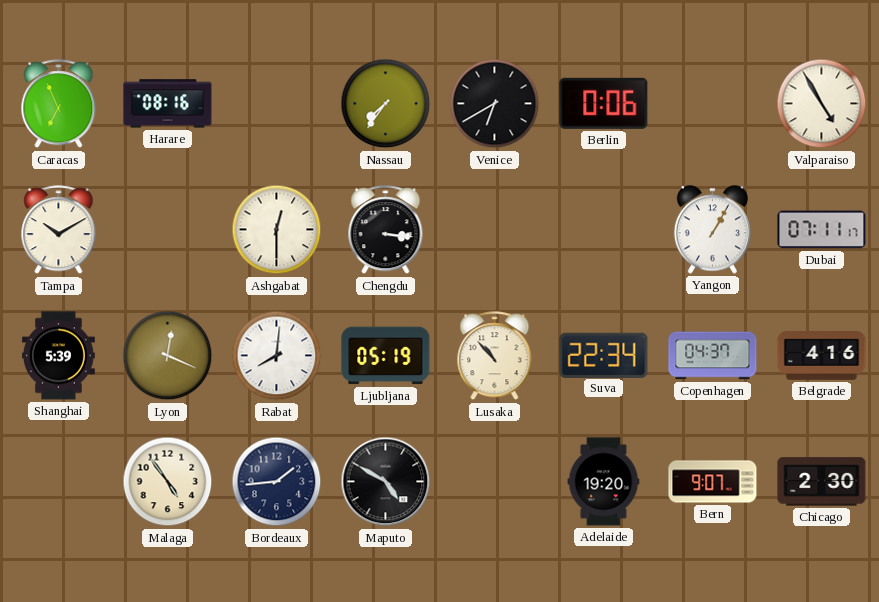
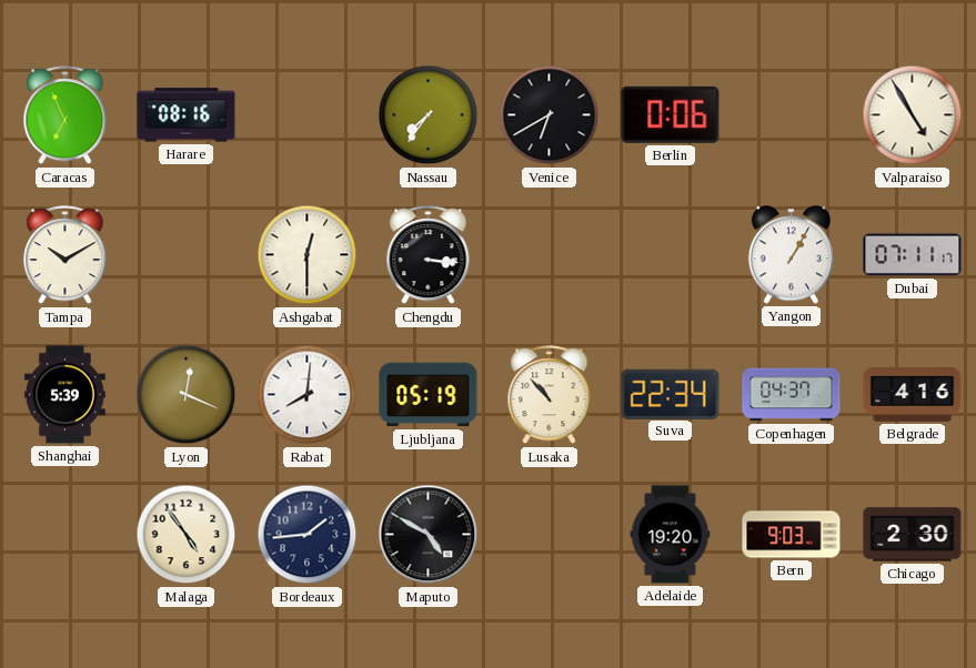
Bern: 9:07 -> 9:03 (792, 535)
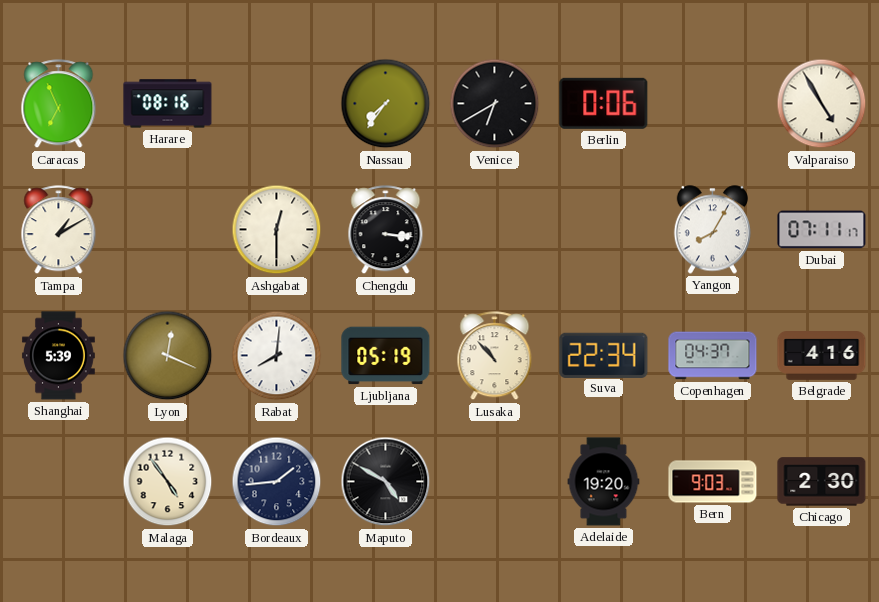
Tampa: 10:10 -> 1:10 (59, 230)
Yangon: 1:05 -> 8:05 (712, 230)
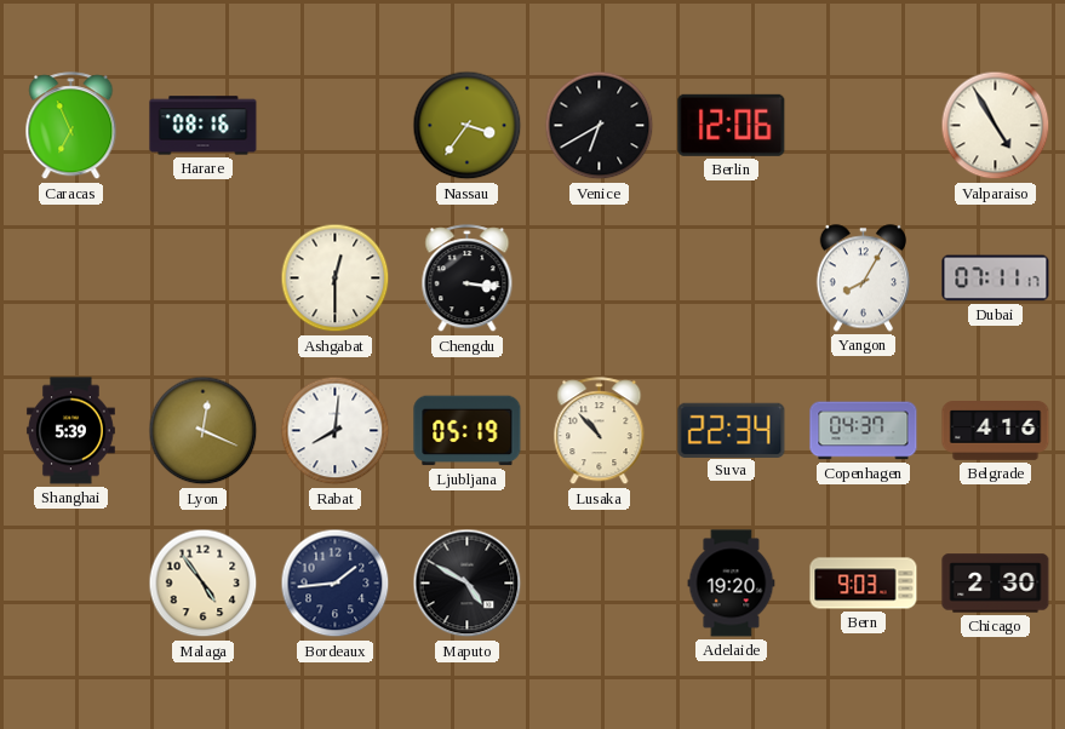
Nassau: 7:36 -> 3:36 (468, 126)
Berlin: 0:06 -> 12:06 (732, 125)
Tampa: 1:10 -> none (59, 230)
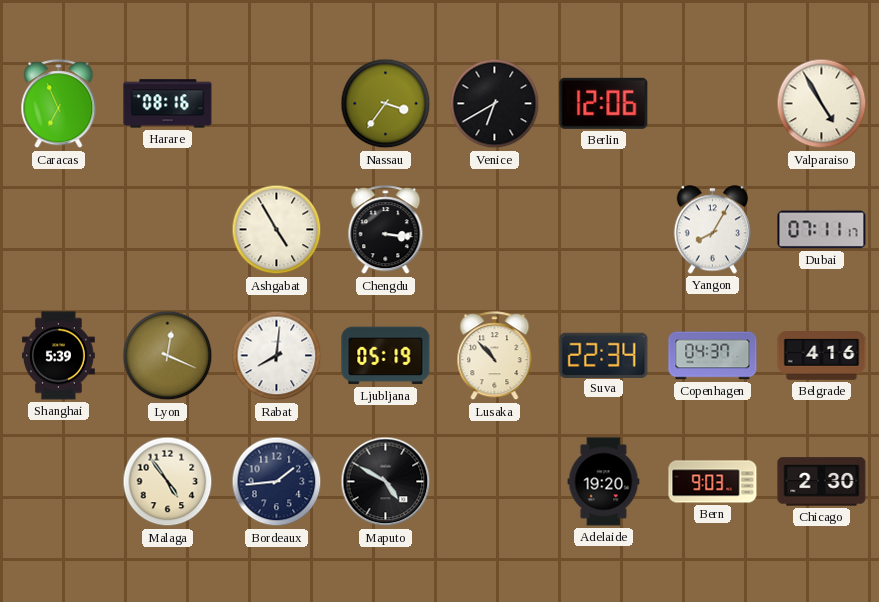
Ashgabat: 12:30 -> 4:55 (277, 230)
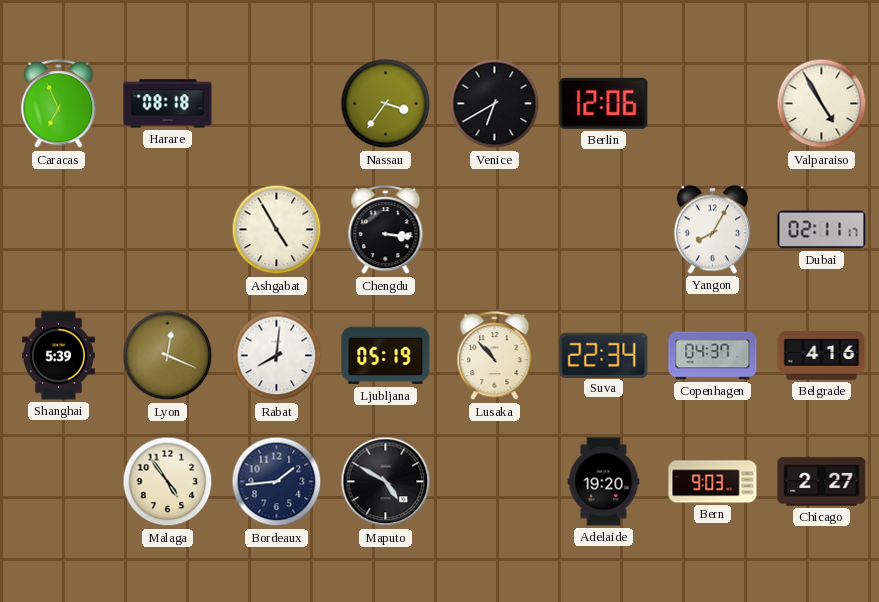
Harare: 08:16 -> 08:18 (168, 104)
Dubai: 07:11 -> 02:11 (822, 230)
Chicago: 2:30 -> 2:27 (822, 482)
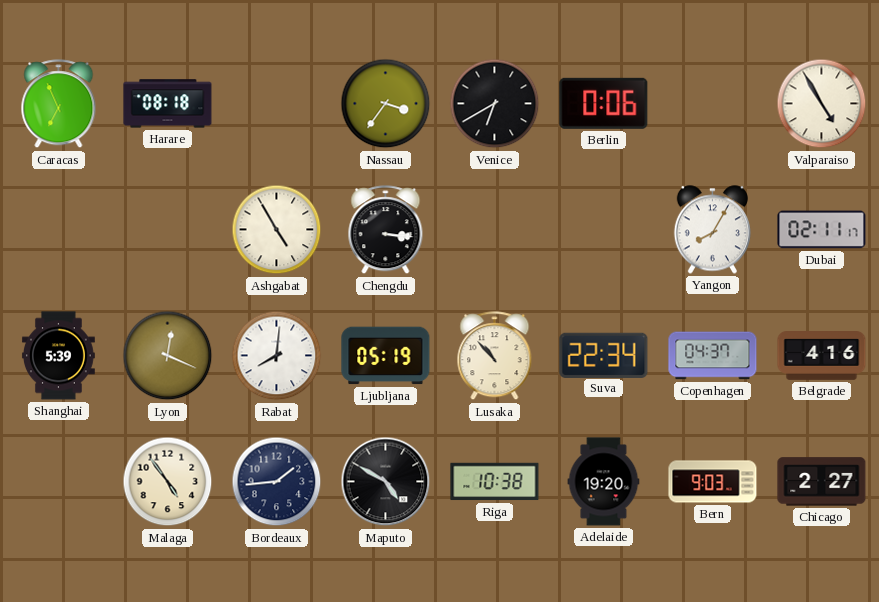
Berlin: 12:06 -> 0:06 (604, 103)
Riga: none -> 10:38 (495, 482)
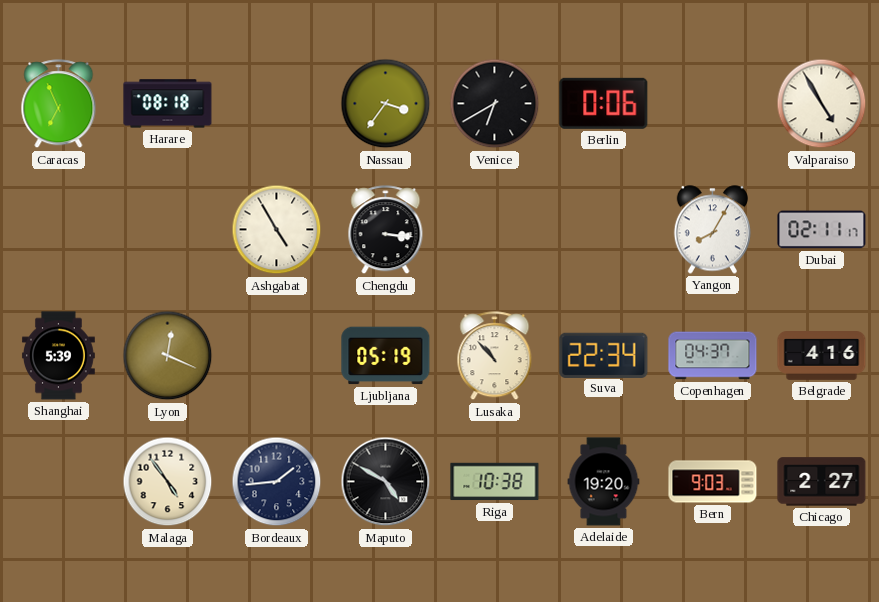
Rabat: 8:01 -> none (277, 356)
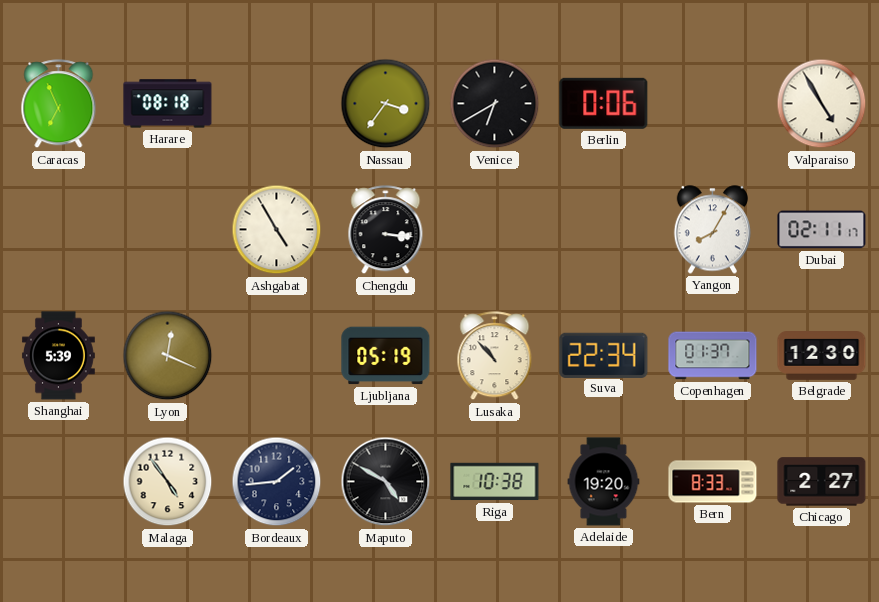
Copenhagen: 04:37 -> 01:37 (713, 356)
Belgrade: 4:16 -> 12:30 (822, 356)
Bern: 9:03 -> 8:33 (713, 482)
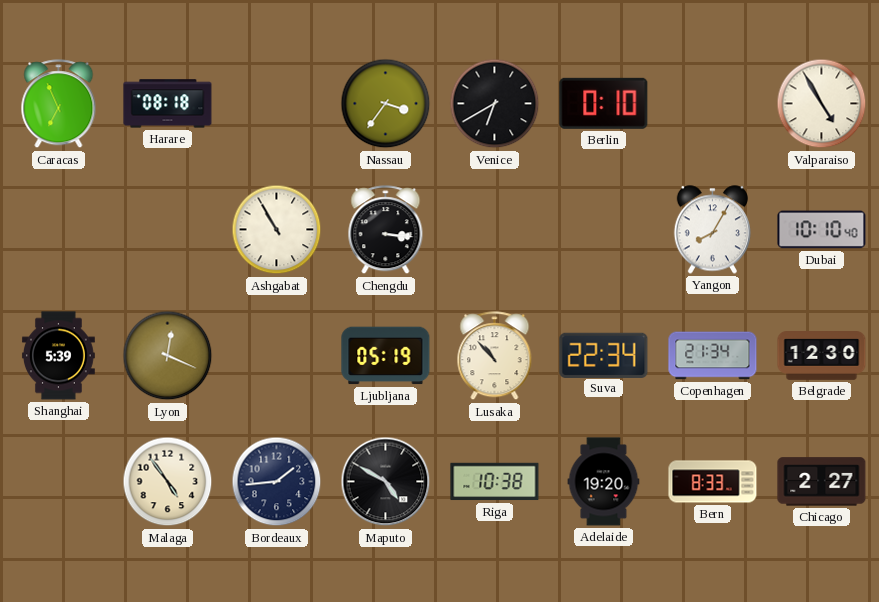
Berlin: 0:06 -> 0:10 (604, 103)
Ashgabat: 4:55 -> 10:55 (277, 230)
Dubai: 02:11 -> 10:10 (822, 230)
Copenhagen: 01:37 -> 21:34 (713, 356)
